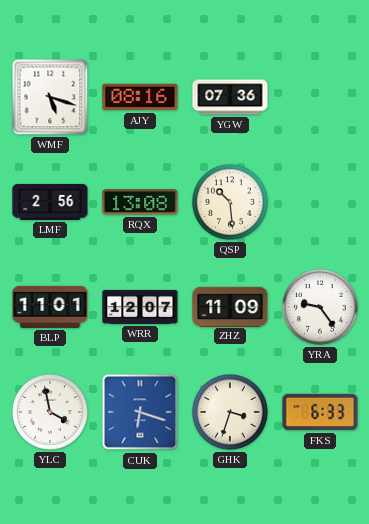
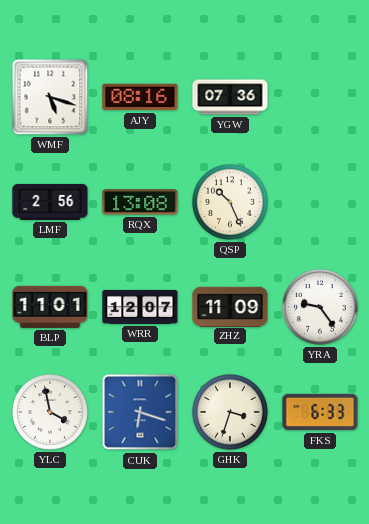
QSP: 10:29 -> 10:26 (231, 203)
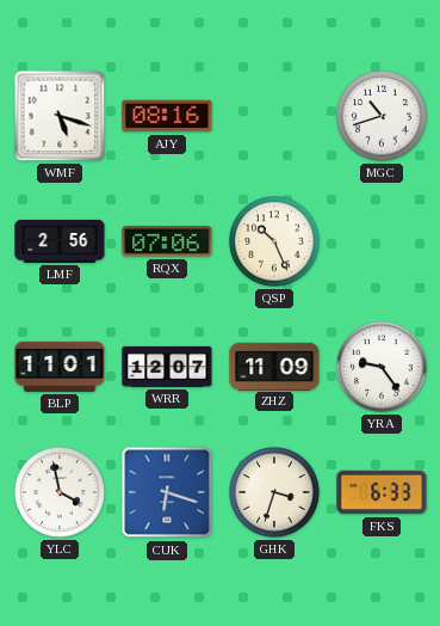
YGW: 07:36 -> none (230, 97)
MGC: none -> 10:42 (383, 117)
RQX: 13:08 -> 07:06 (167, 241)
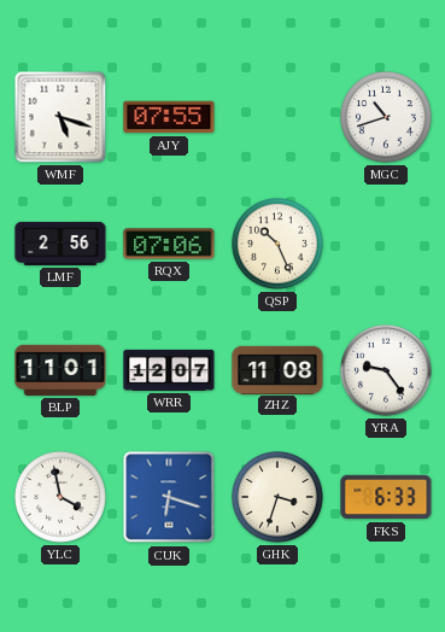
AJY: 08:16 -> 07:55 (169, 117)
ZHZ: 11:09 -> 11:08 (277, 369)
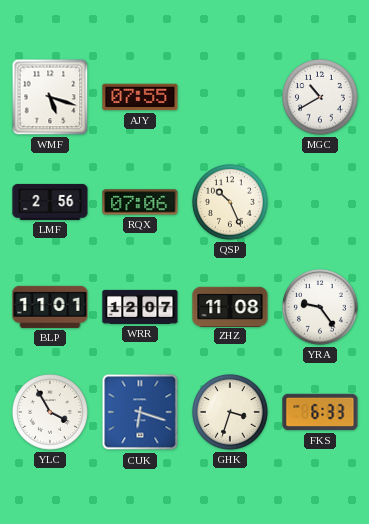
MGC: 10:42 -> 10:40 (321, 98)
YLC: 3:58 -> 3:55 (51, 413)
